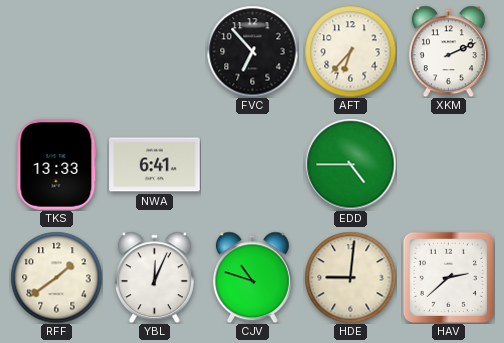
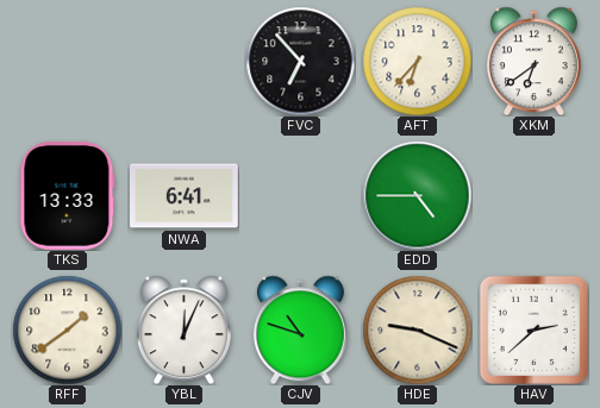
XKM: 2:11 -> 6:39 (533, 61)
HDE: 9:01 -> 9:19 (417, 329)
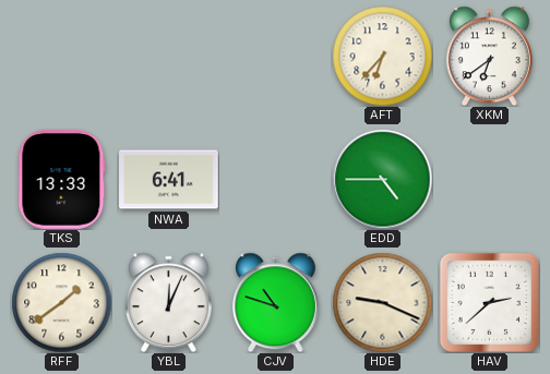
FVC: 6:53 -> none (300, 61)
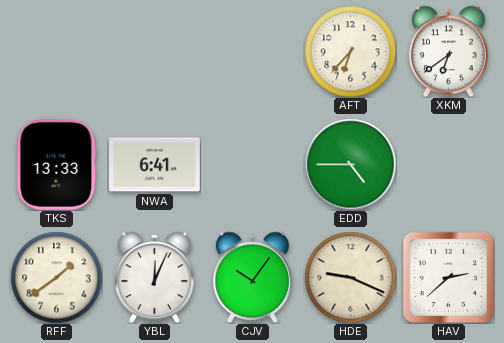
CJV: 10:48 -> 10:06 (252, 277)
